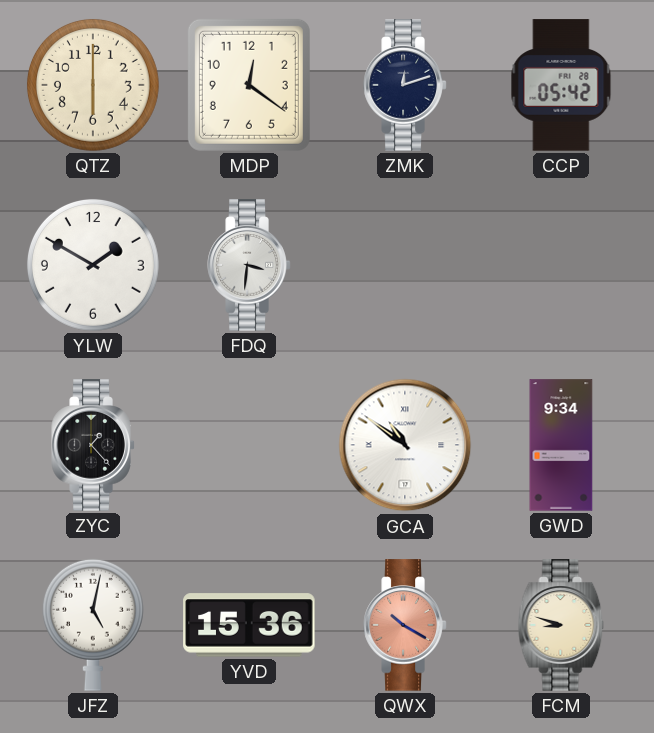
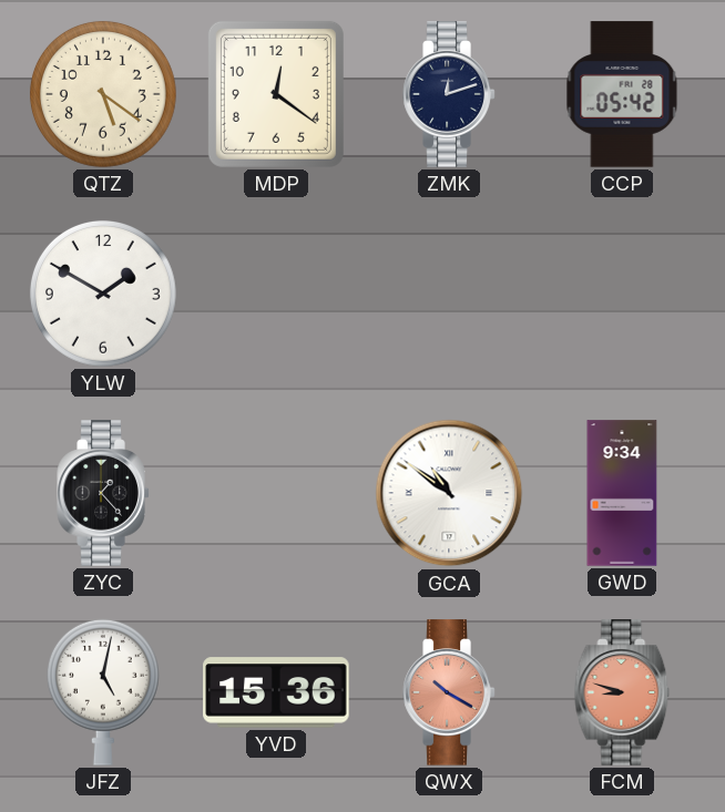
QTZ: 6:00 -> 5:21 (103, 94)
FDQ: 3:31 -> none (249, 265)
FCM dial: cream -> salmon (622, 692)
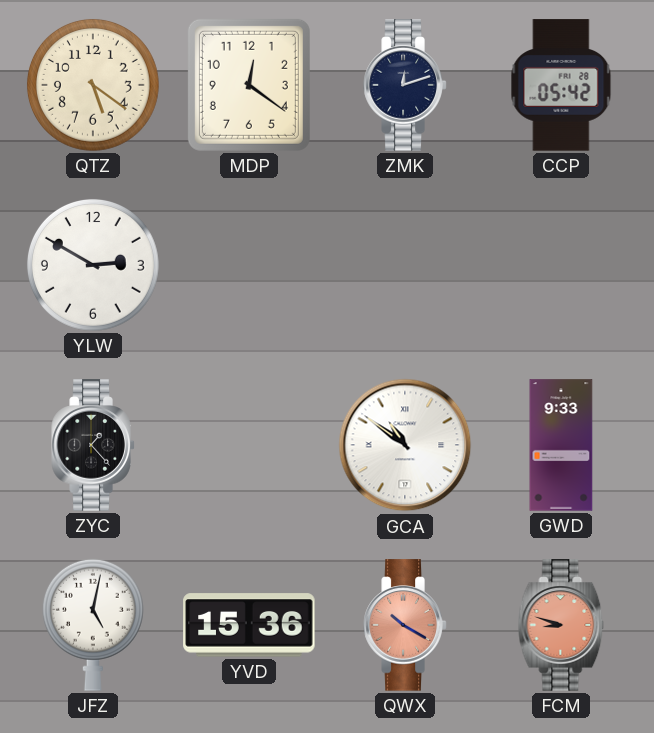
YLW: 1:50 -> 2:50 (93, 265)
GWD: 9:34 -> 9:33 (561, 445)
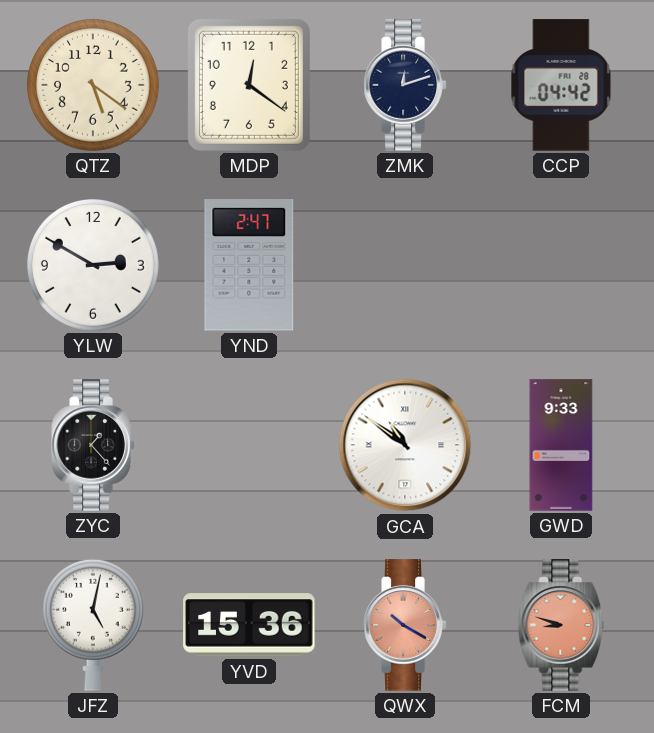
CCP: 05:42 -> 04:42 (561, 85)
YND: none -> 2:47 (249, 265)
